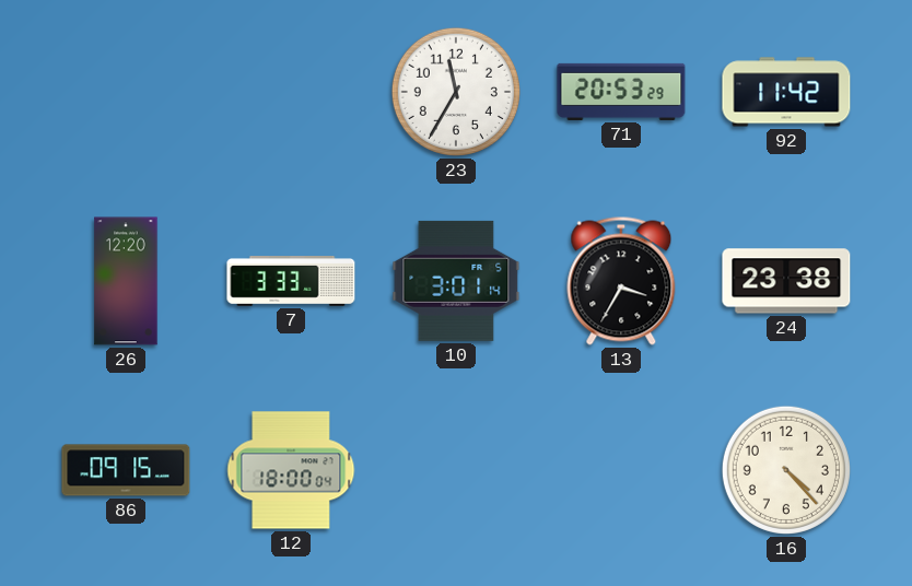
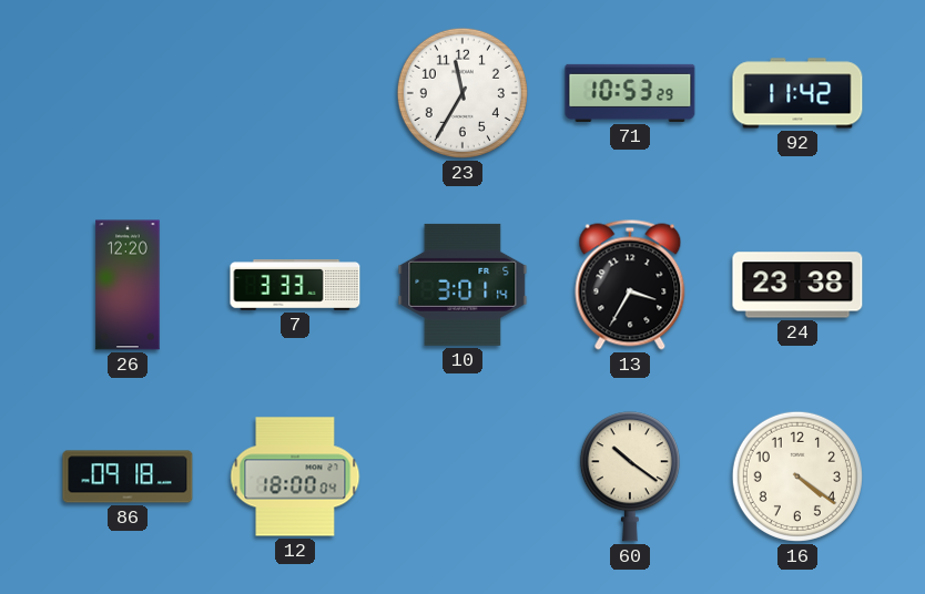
71: 20:53 -> 10:53 (630, 93)
86: 09:15 -> 09:18 (128, 477)
60: none -> 10:21 (630, 477)
16: 4:23 -> 4:21 (797, 477)
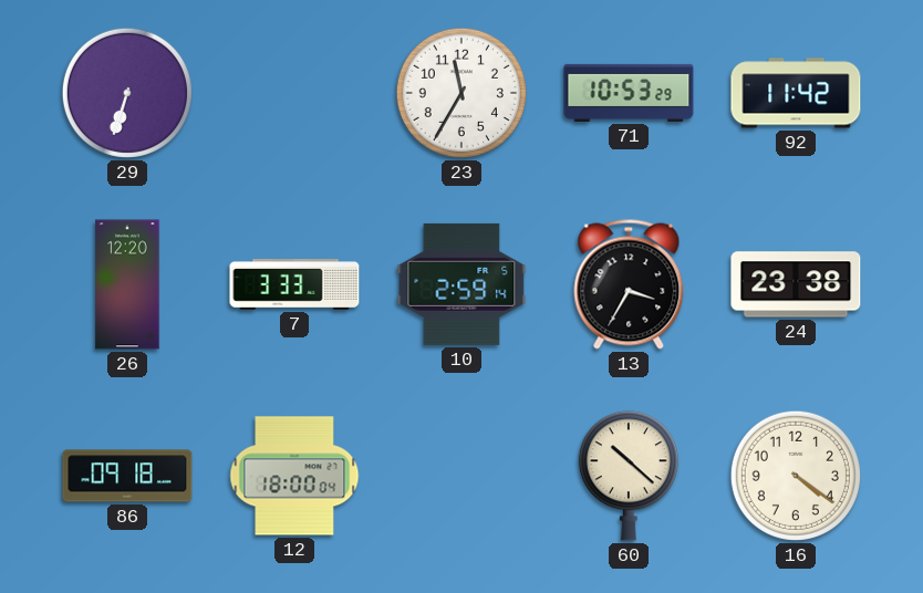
29: none -> 6:33 (127, 93)
10: 3:01 -> 2:59 (461, 284)
60: 10:21 -> 10:22 (629, 476)
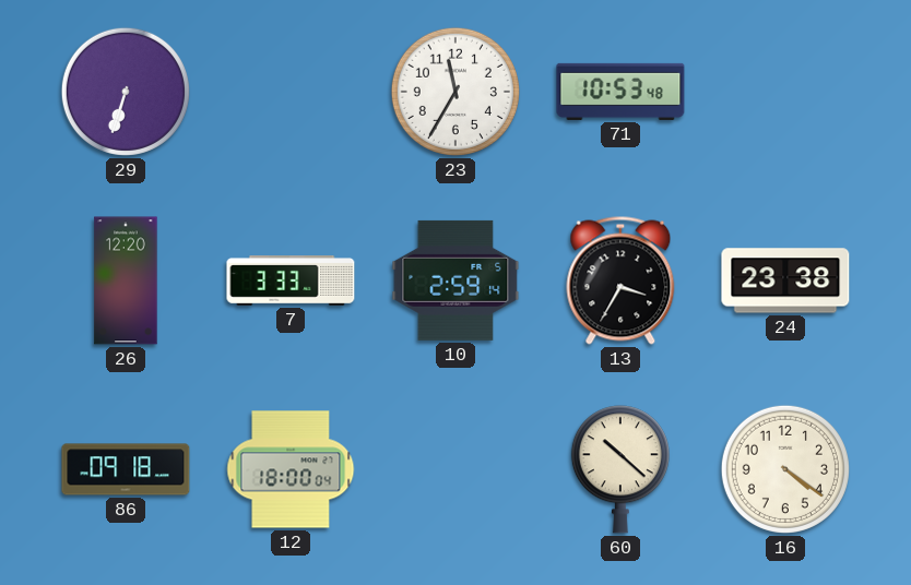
71: 10:53:29 -> 10:53:48 (620, 92)
92: 11:42 -> none (796, 93)
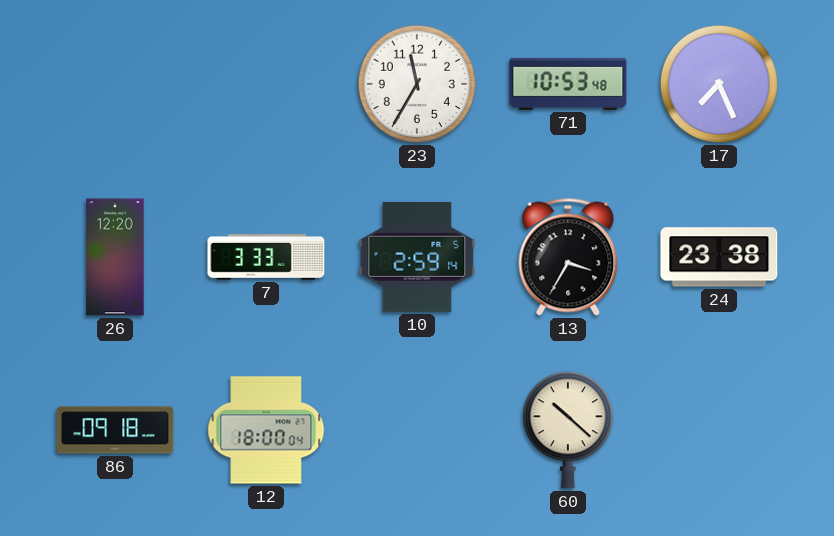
29: 6:33 -> none (126, 92)
17: none -> 7:26 (719, 84)
16: 4:21 -> none (785, 469)
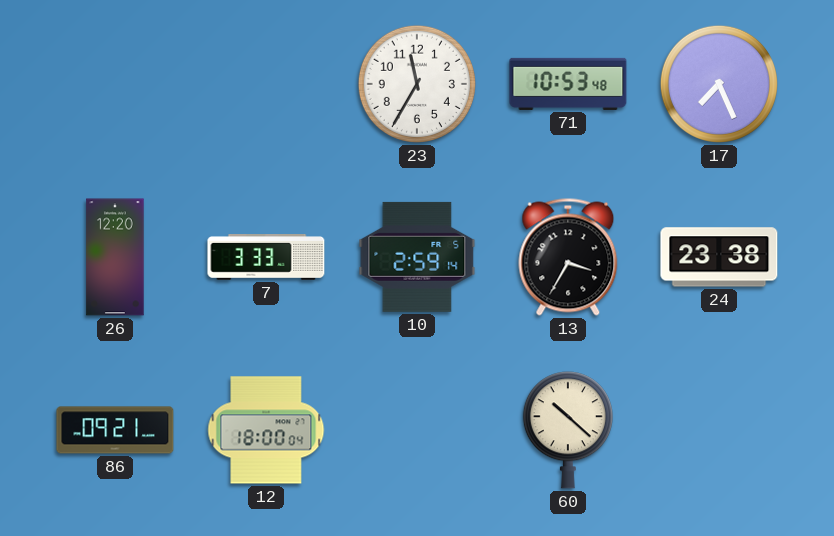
86: 09:18 -> 09:21 (115, 430)
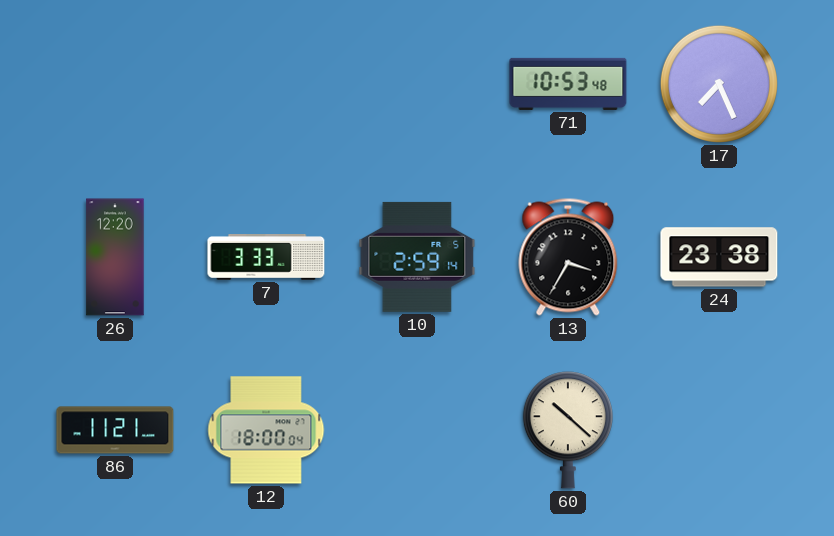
23: 11:35 -> none (417, 84)
86: 09:21 -> 11:21 (115, 430)
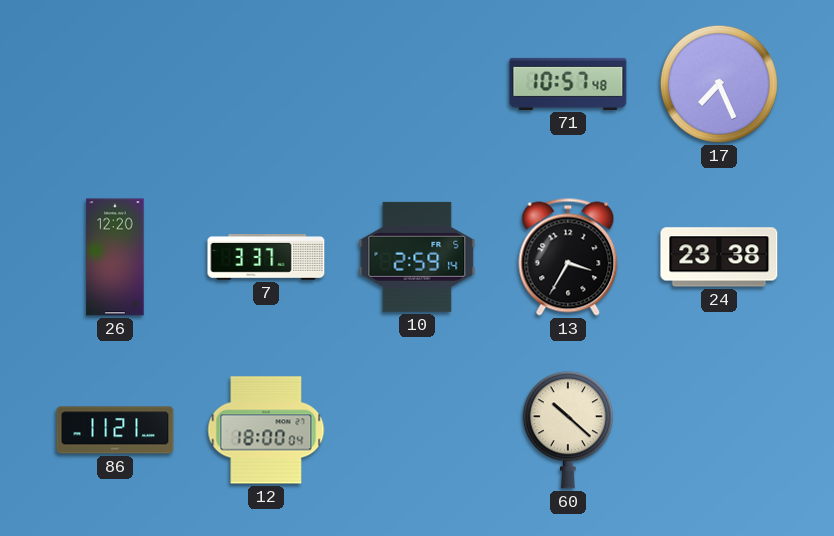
71: 10:53 -> 10:57 (568, 84)
7: 3:33 -> 3:37 (266, 258)
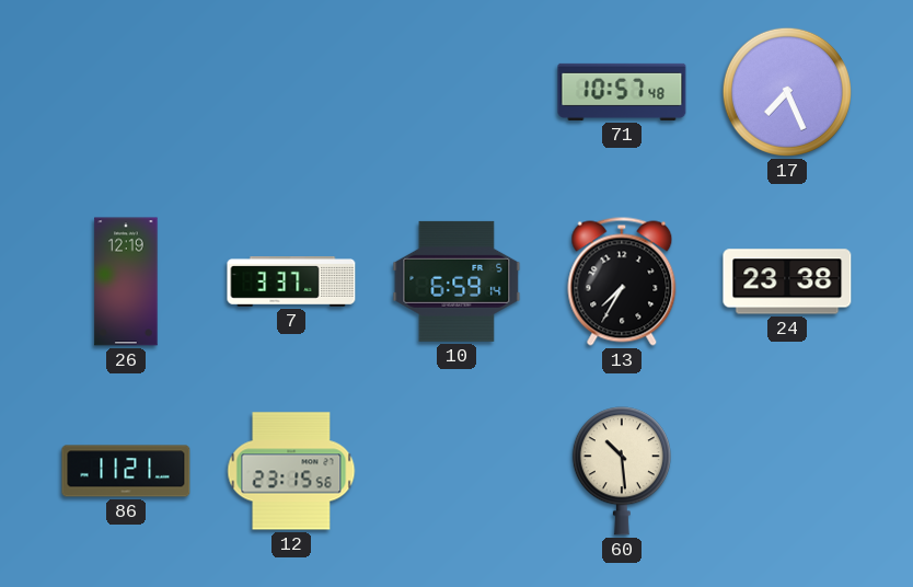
26: 12:20 -> 12:19 (126, 281)
10: 2:59 -> 6:59 (457, 281)
13: 3:35 -> 7:35 (622, 281)
12: 18:00 -> 23:15 (291, 471)
60: 10:22 -> 10:29 (622, 471)
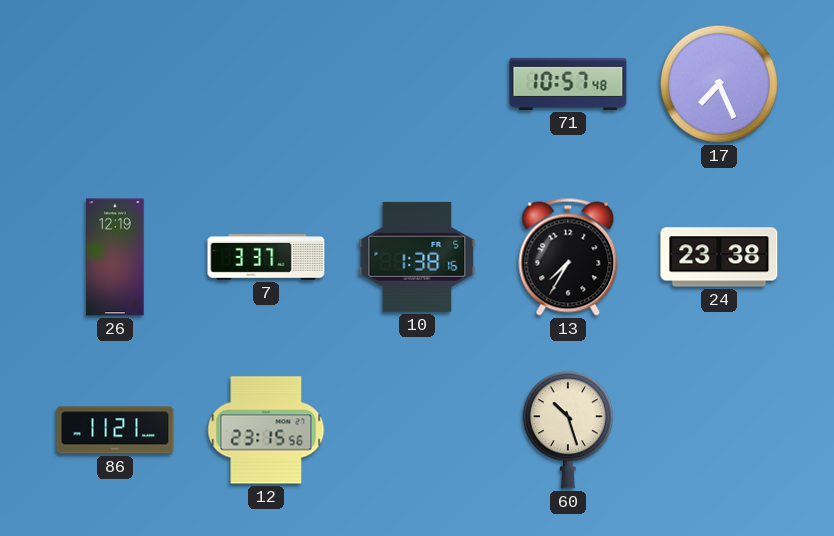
10: 6:59 -> 1:38 (417, 257)
60: 10:29 -> 10:27 (568, 430)
